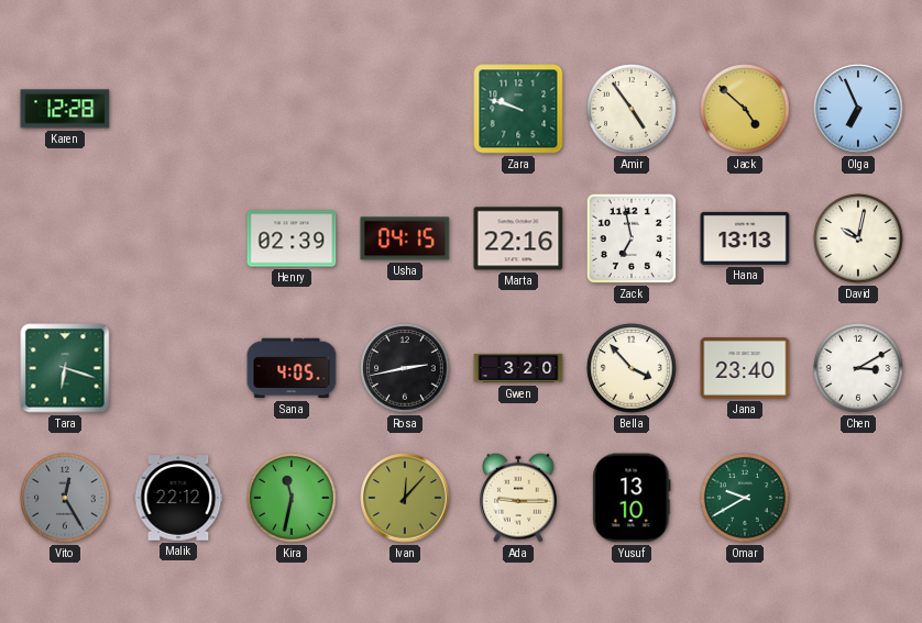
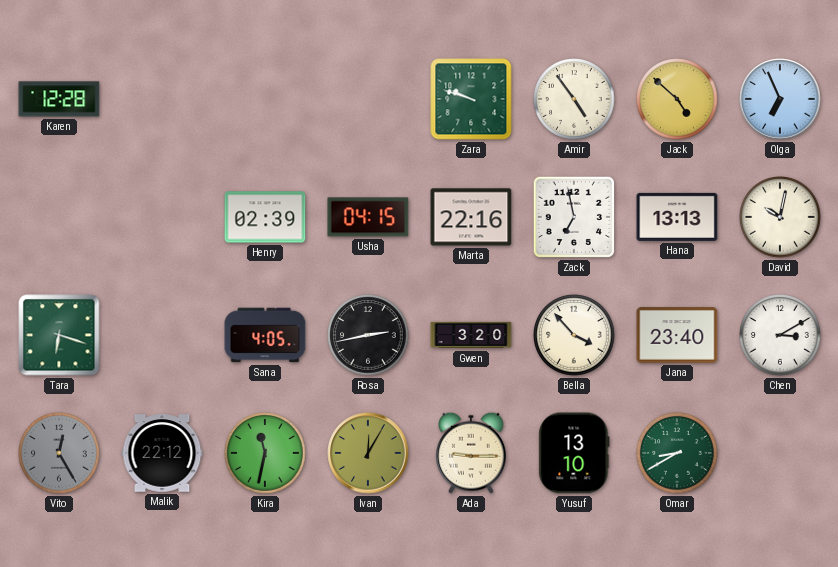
Ivan: 12:07 -> 12:05 (368, 453)
Omar: 9:40 -> 8:40 (677, 453)
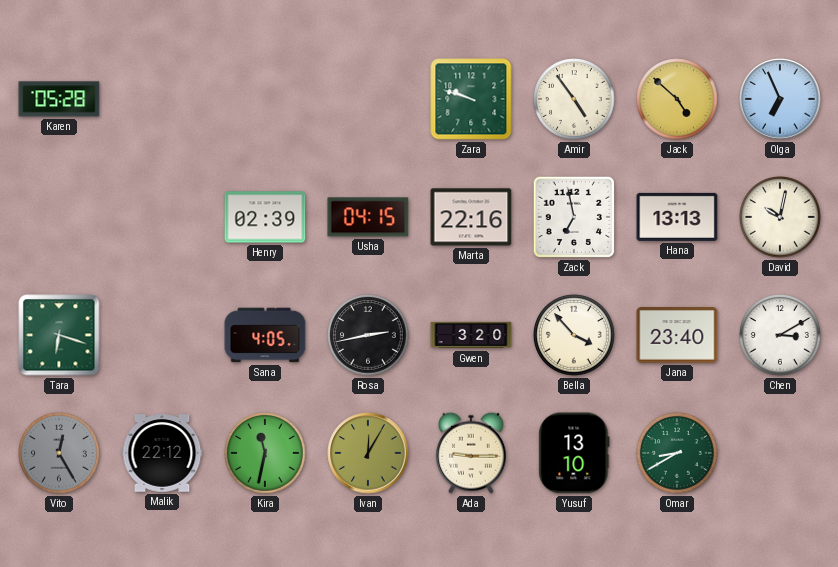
Karen: 12:28 -> 05:28 (59, 99)
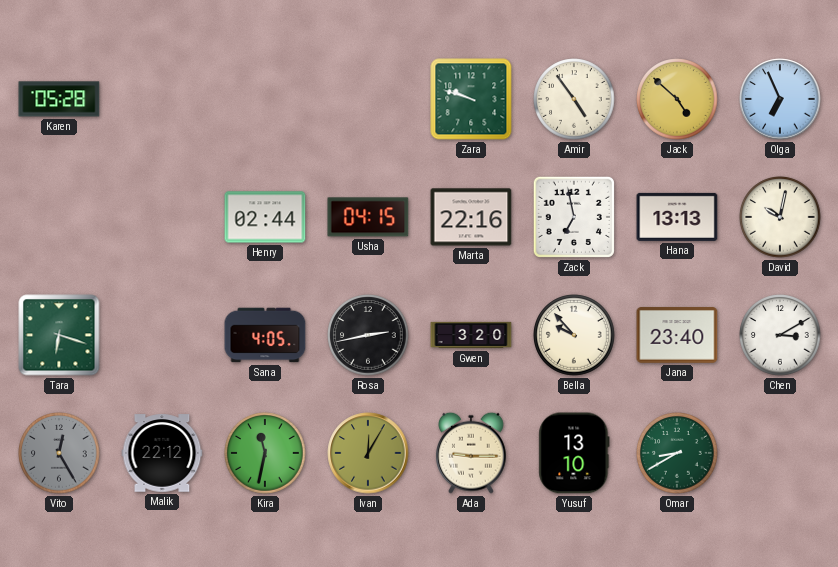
Henry: 02:39 -> 02:44 (265, 217)
Bella: 3:53 -> 9:53 (574, 335)
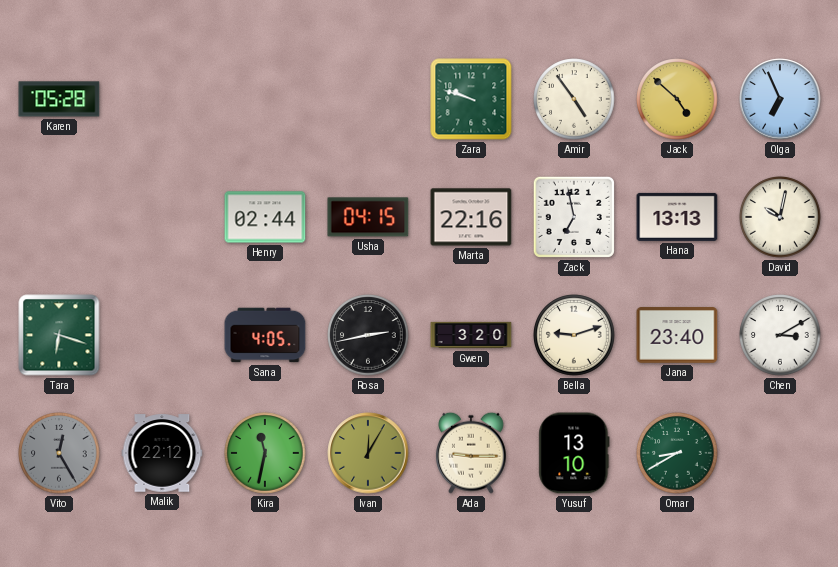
Bella: 9:53 -> 9:12 (574, 335)
